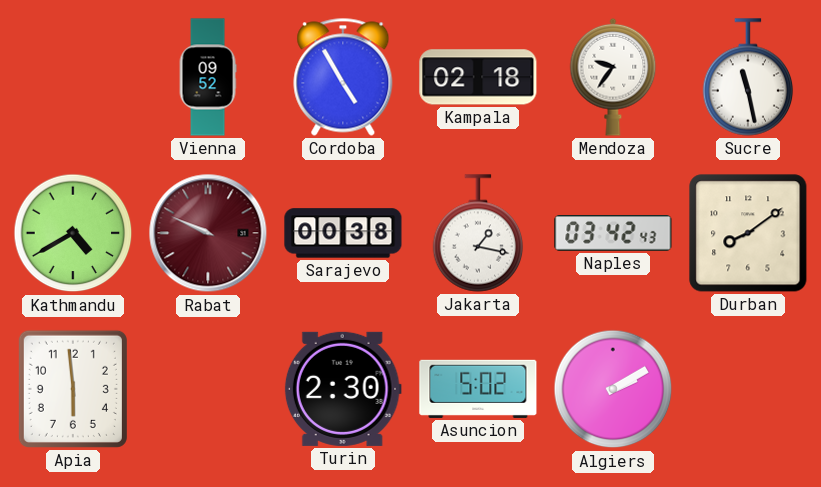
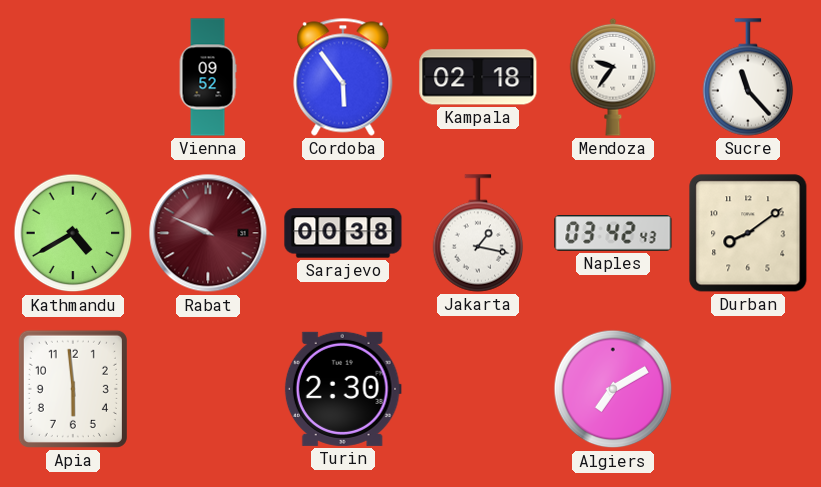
Cordoba: 4:55 -> 5:54 (343, 77)
Sucre: 11:28 -> 11:23 (748, 77)
Asuncion: 5:02 -> none (478, 389)
Algiers: 2:10 -> 7:10 (613, 389)
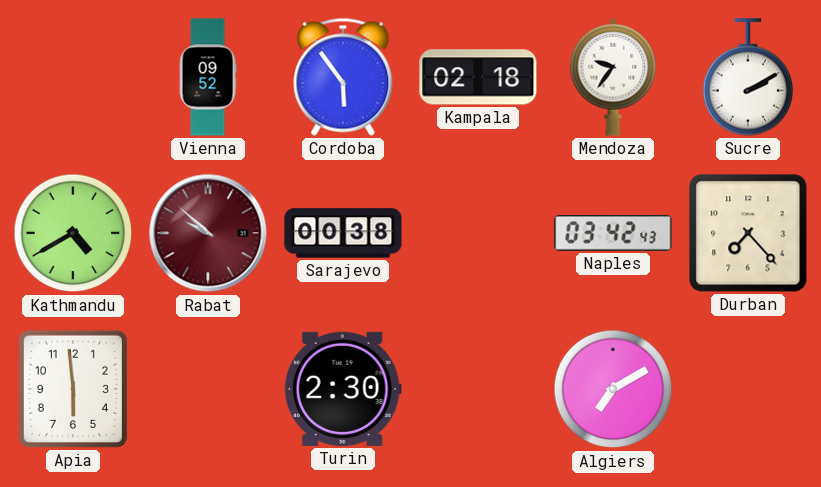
Sucre: 11:23 -> 2:10 (748, 77)
Rabat: 9:49 -> 9:52 (208, 233)
Jakarta: 1:17 -> none (478, 233)
Durban: 8:09 -> 7:23 (748, 233)
